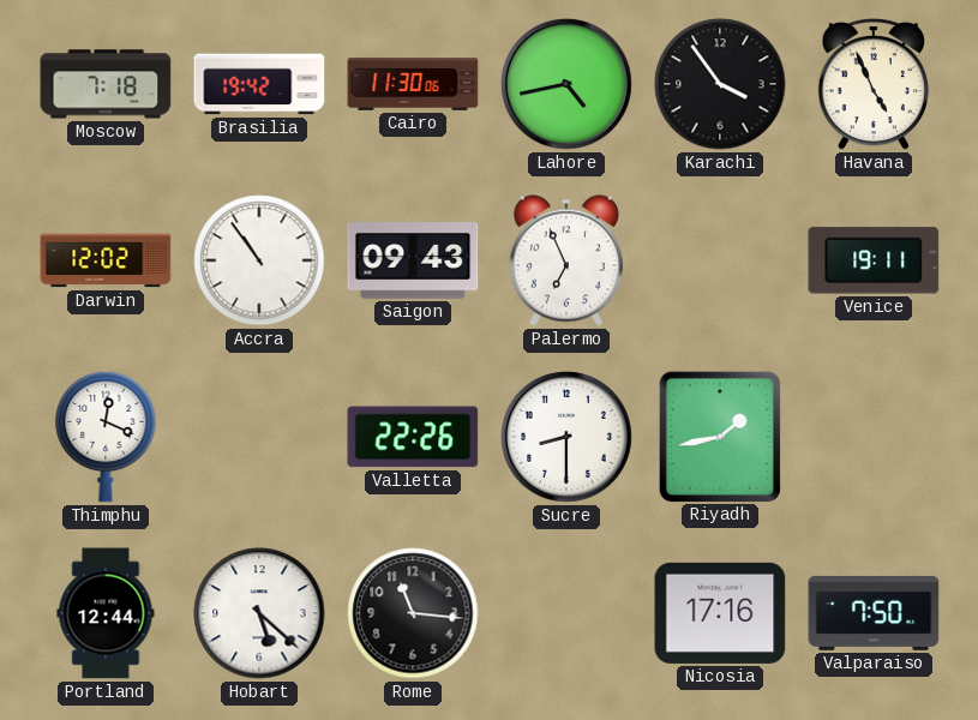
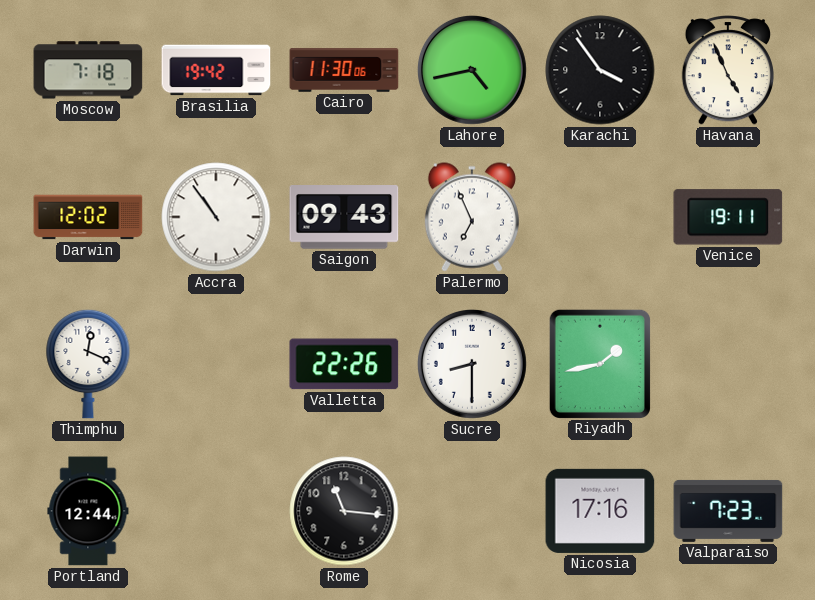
Hobart: 5:22 -> none (259, 613)
Valparaiso: 7:50 -> 7:23 (728, 511)
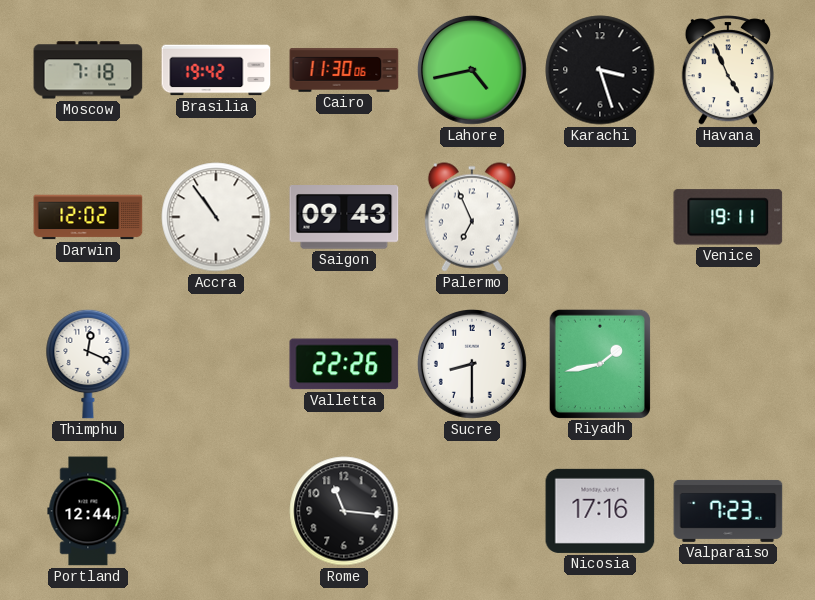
Karachi: 3:54 -> 3:27 (600, 70)
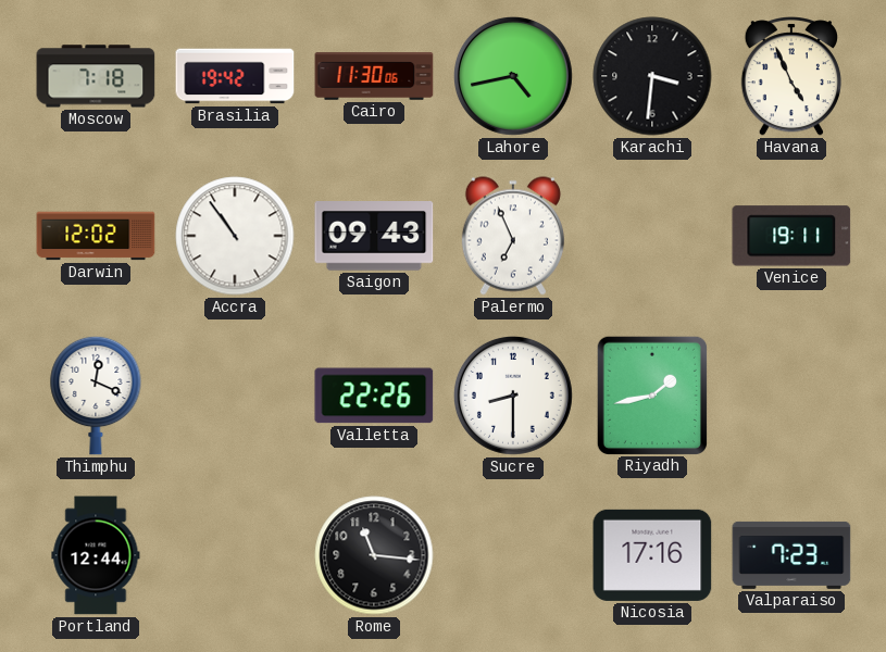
Karachi: 3:27 -> 3:31 (652, 76)
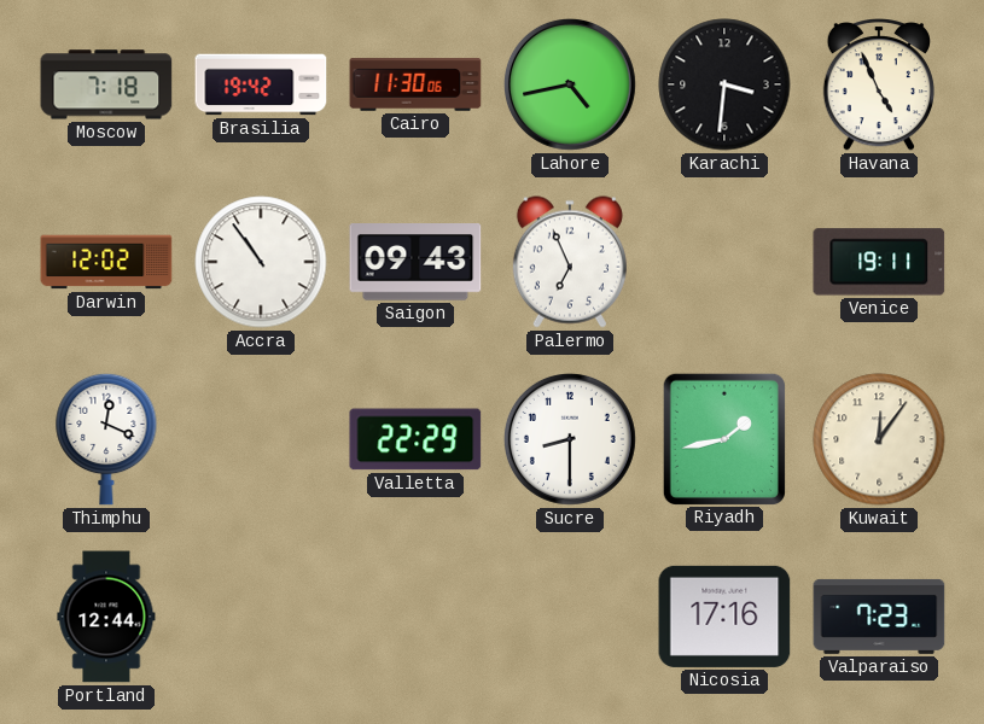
Valletta: 22:26 -> 22:29 (415, 439)
Kuwait: none -> 12:06 (879, 439)
Rome: 11:16 -> none (374, 555)
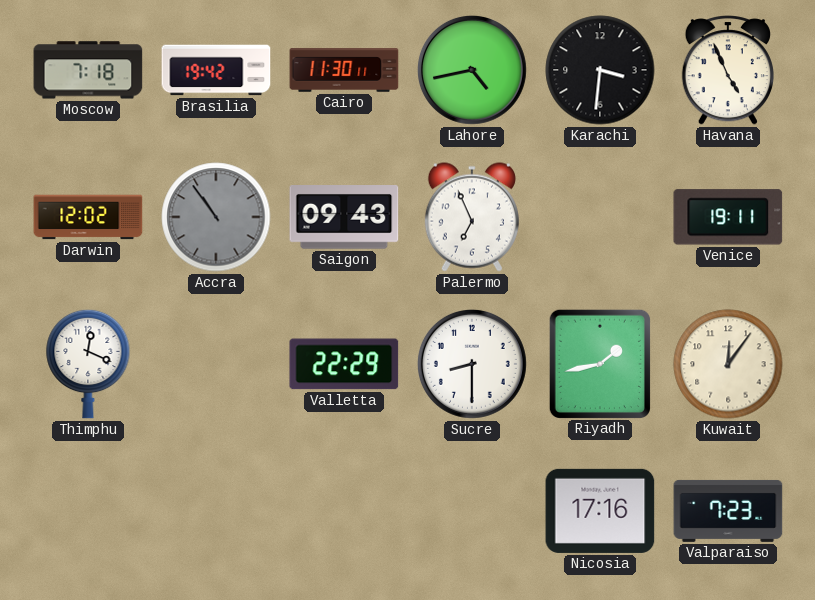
Cairo: 11:30:06 -> 11:30:11 (344, 70)
Accra dial: white -> grey (216, 217)
Portland: 12:44 -> none (106, 617)
